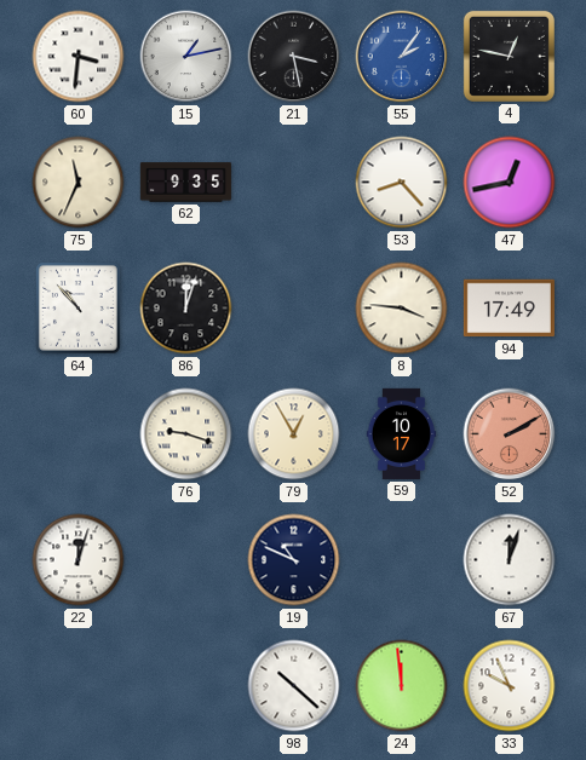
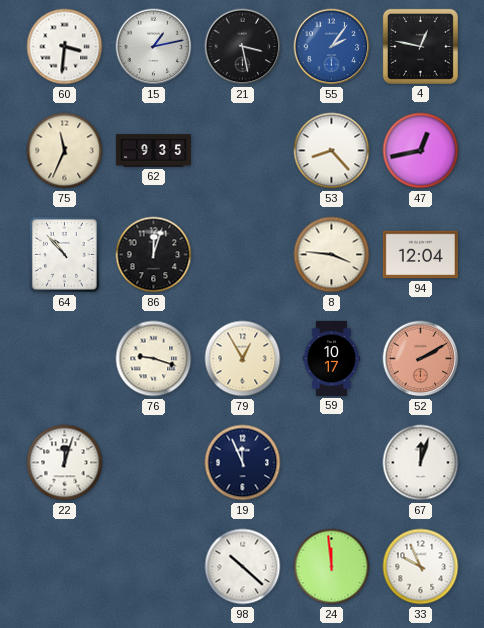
94: 17:49 -> 12:04 (420, 255)
19: 10:49 -> 11:56 (243, 463)
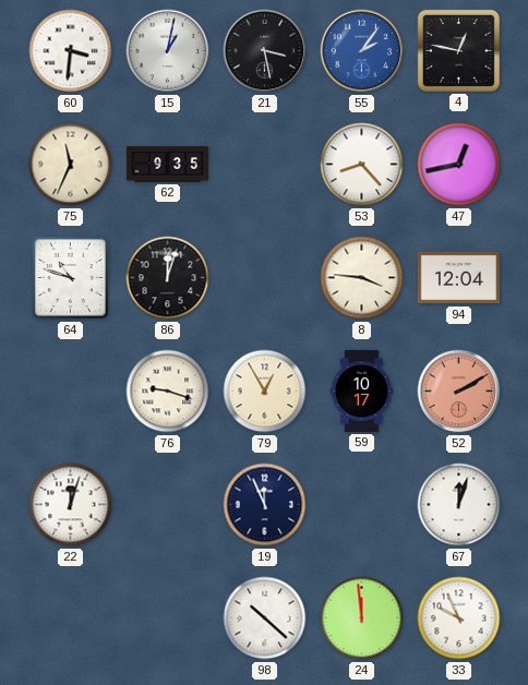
15: 1:13 -> 1:02 (168, 51)
64: 10:53 -> 10:48 (70, 277)
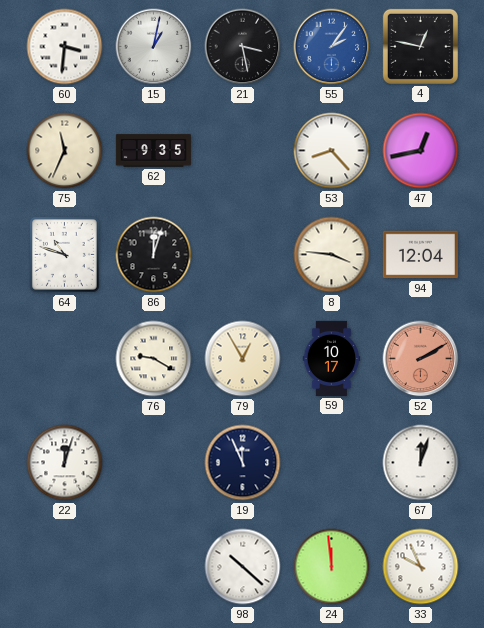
76: 9:18 -> 9:20 (154, 359)
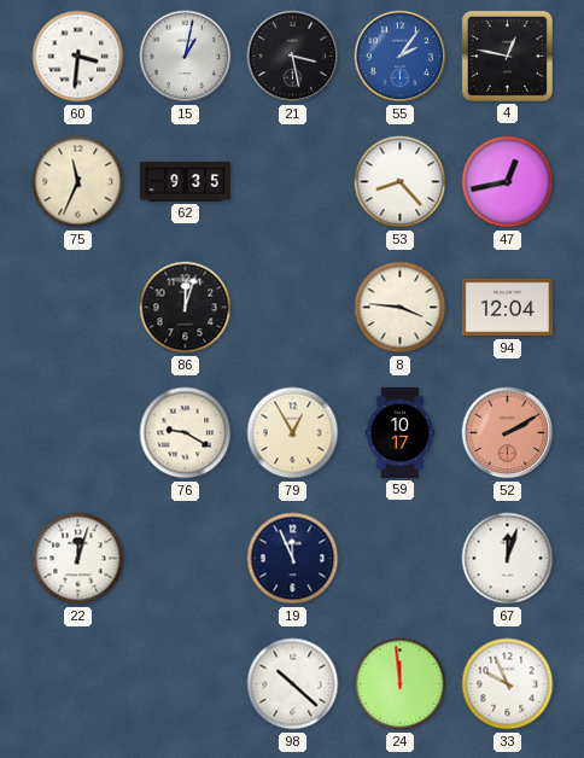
64: 10:48 -> none (64, 254)
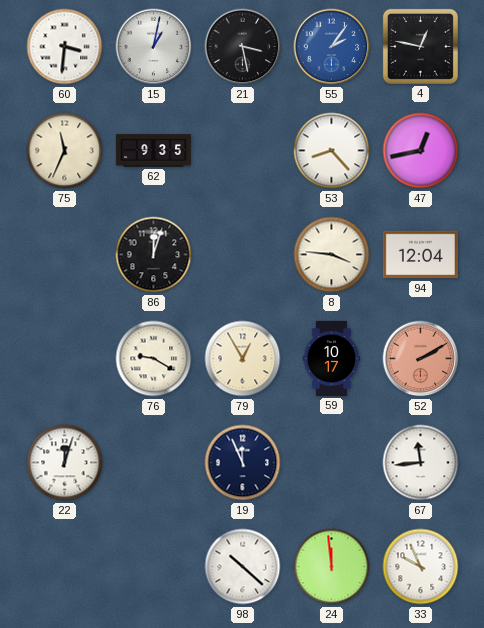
67: 12:03 -> 11:44 (421, 463)
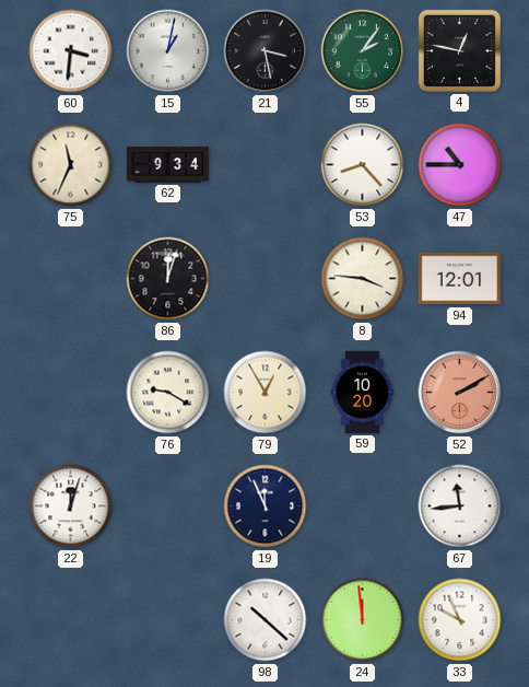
55 dial: blue -> green (363, 51)
62: 9:35 -> 9:34 (167, 165)
47: 12:43 -> 10:45 (460, 165)
94: 12:04 -> 12:01 (459, 279)
59: 10:17 -> 10:20 (363, 392)
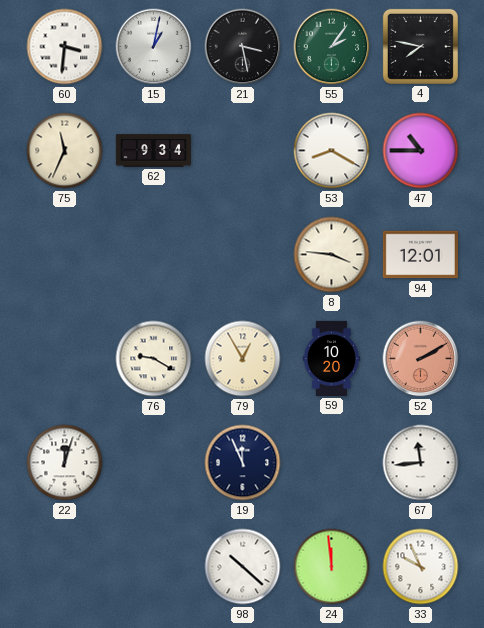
4: 12:47 -> 7:47 (420, 46)
53: 8:23 -> 8:20 (332, 151)
86: 12:03 -> none (168, 279)
